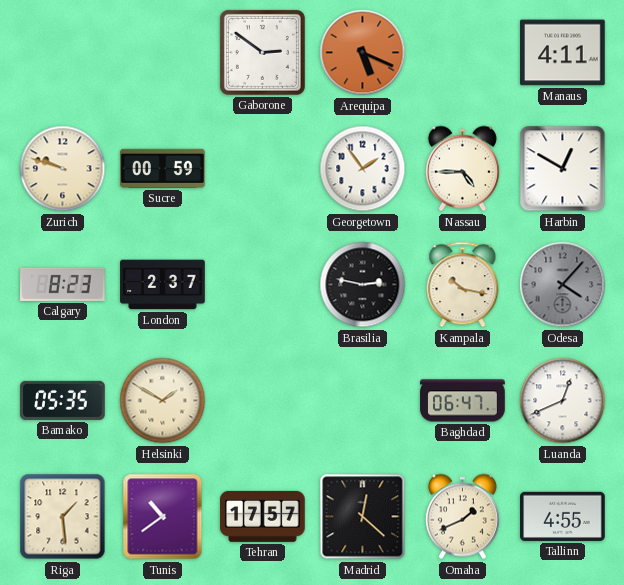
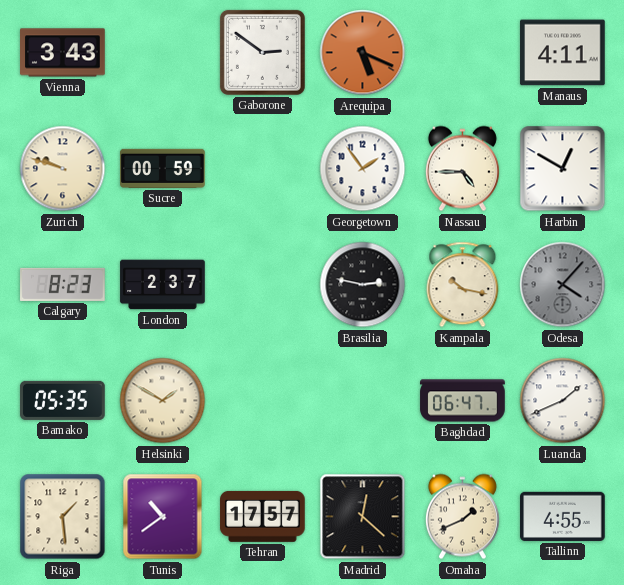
Vienna: none -> 3:43 (63, 53)
Luanda: 12:41 -> 1:41 (563, 401)
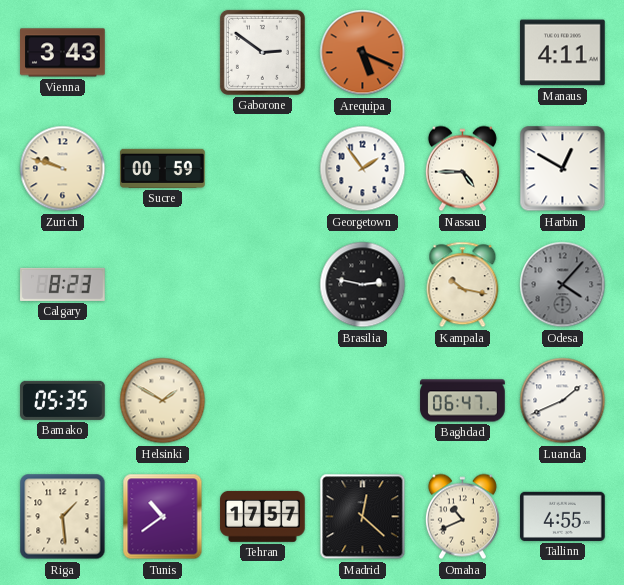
London: 2:37 -> none (163, 285)
Omaha: 1:41 -> 10:41 (462, 517)
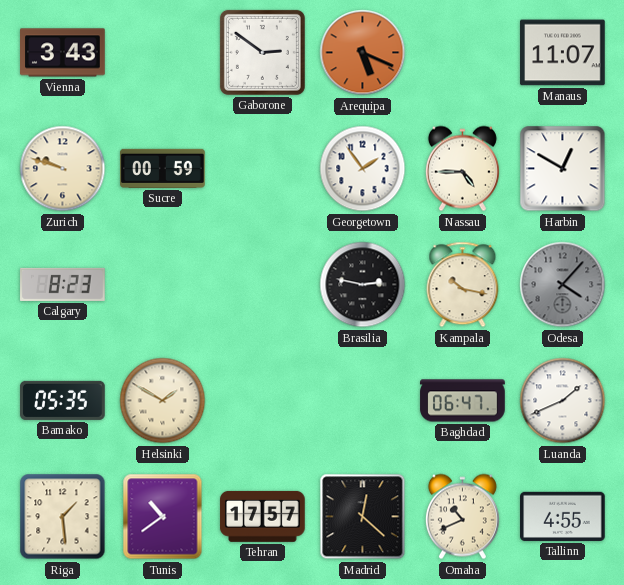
Manaus: 4:11 -> 11:07 (563, 53)
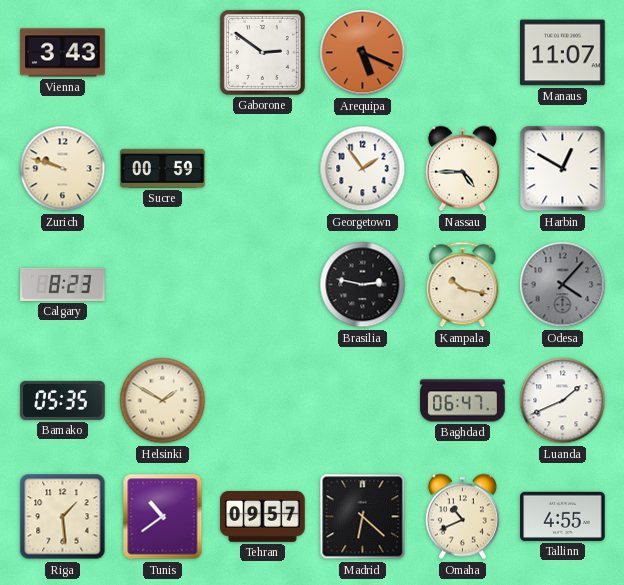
Tehran: 17:57 -> 09:57 (263, 516)
Madrid: 12:22 -> 6:22 (363, 517)
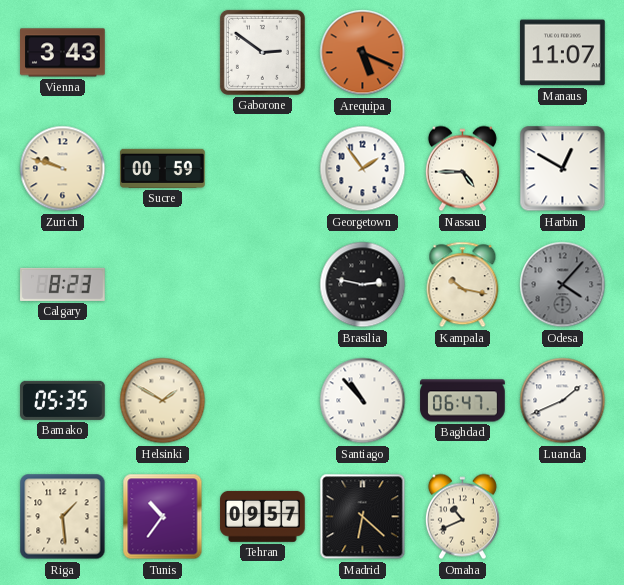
Santiago: none -> 10:53 (363, 401)
Tunis: 10:39 -> 10:36 (163, 517)
Tallinn: 4:55 -> none (563, 516)
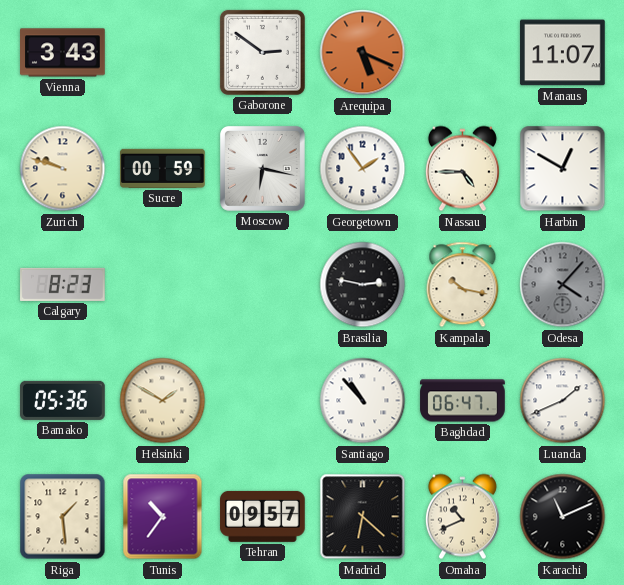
Moscow: none -> 6:17 (262, 168)
Bamako: 05:35 -> 05:36 (63, 400)
Karachi: none -> 11:11 (563, 517)
